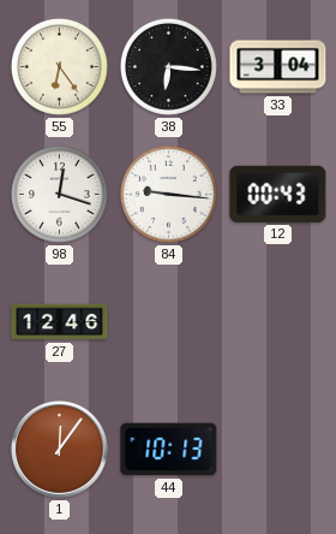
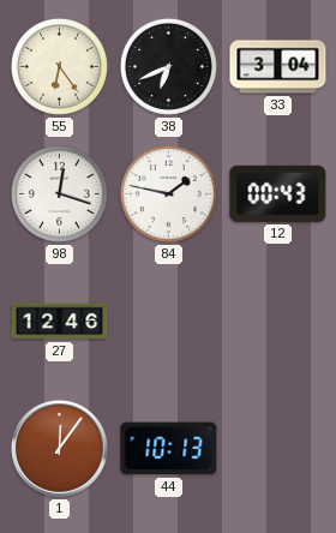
38: 6:16 -> 6:41 (168, 66)
84: 9:16 -> 1:47 (168, 193)
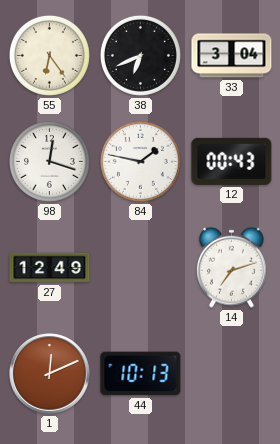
27: 12:46 -> 12:49 (50, 268)
14: none -> 7:12 (232, 267)
1: 12:06 -> 12:11 (50, 374)
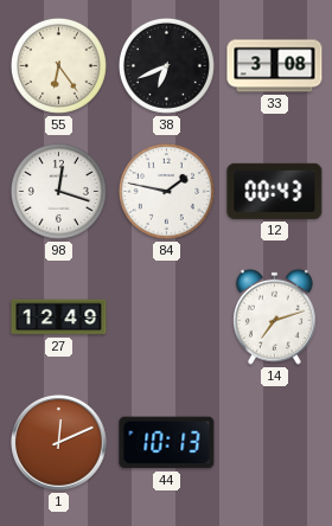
33: 3:04 -> 3:08 (275, 66)
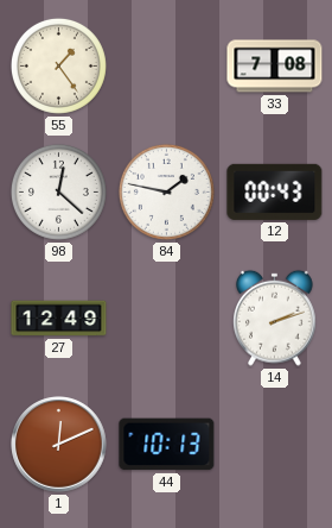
55: 6:24 -> 1:24 (58, 65)
38: 6:41 -> none (166, 65)
33: 3:08 -> 7:08 (275, 67)
98: 12:18 -> 12:22 (58, 191)
14: 7:12 -> 2:12 (275, 318)
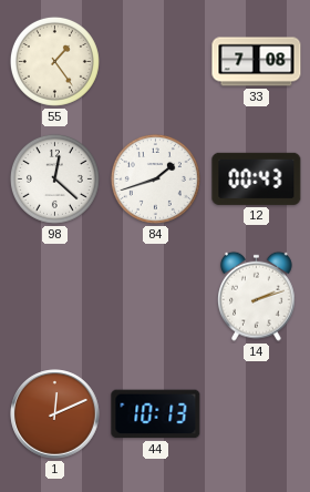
84: 1:47 -> 1:42 (155, 178)
27: 12:49 -> none (59, 319)
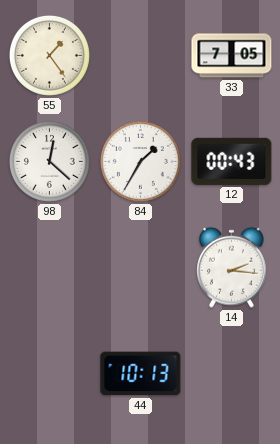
33: 7:08 -> 7:05 (232, 56)
84: 1:42 -> 1:35 (140, 161)
14: 2:12 -> 2:16 (232, 267)
1: 12:11 -> none (55, 414)
